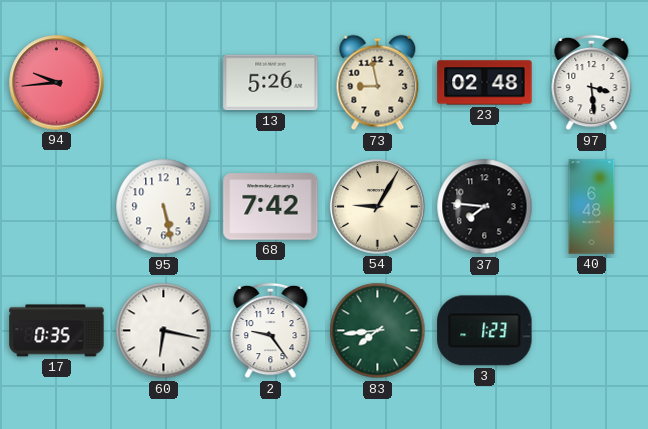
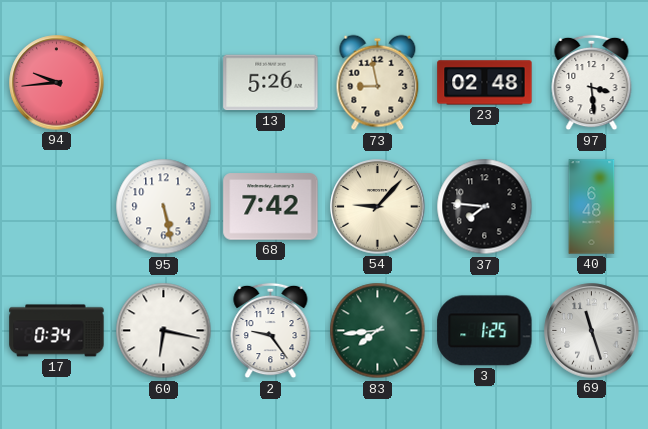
54: 9:05 -> 9:07 (378, 207)
17: 0:35 -> 0:34 (57, 331)
3: 1:23 -> 1:25 (485, 331)
69: none -> 11:27 (592, 331)
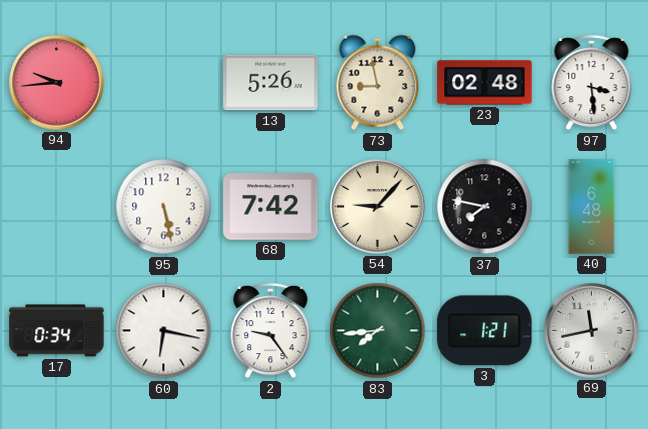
37: 7:46 -> 7:47 (485, 207)
3: 1:25 -> 1:21 (485, 331)
69: 11:27 -> 11:43 (592, 331)
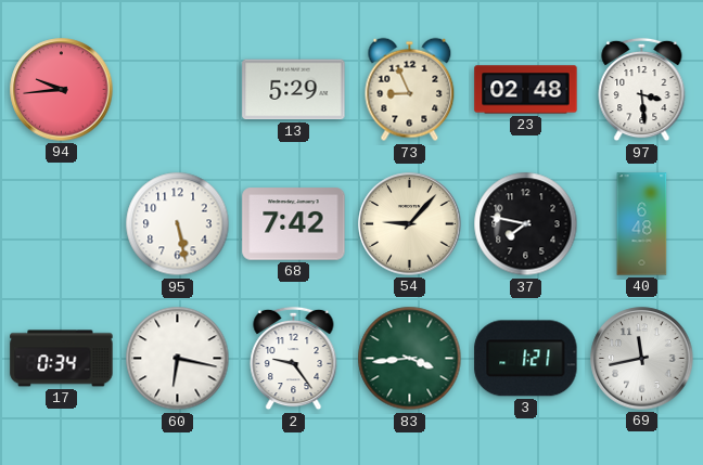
13: 5:26 -> 5:29 (294, 90)
73: 8:58 -> 8:56 (410, 90)
83: 7:44 -> 3:44 (410, 359)
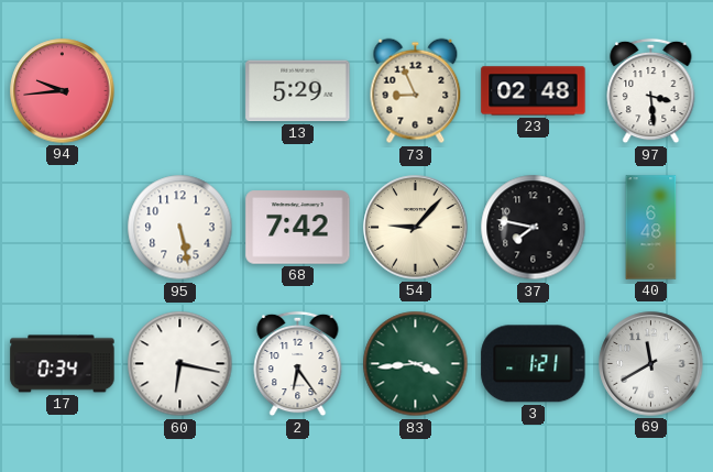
2: 9:24 -> 6:24 (298, 364)
69: 11:43 -> 11:40 (651, 364)
